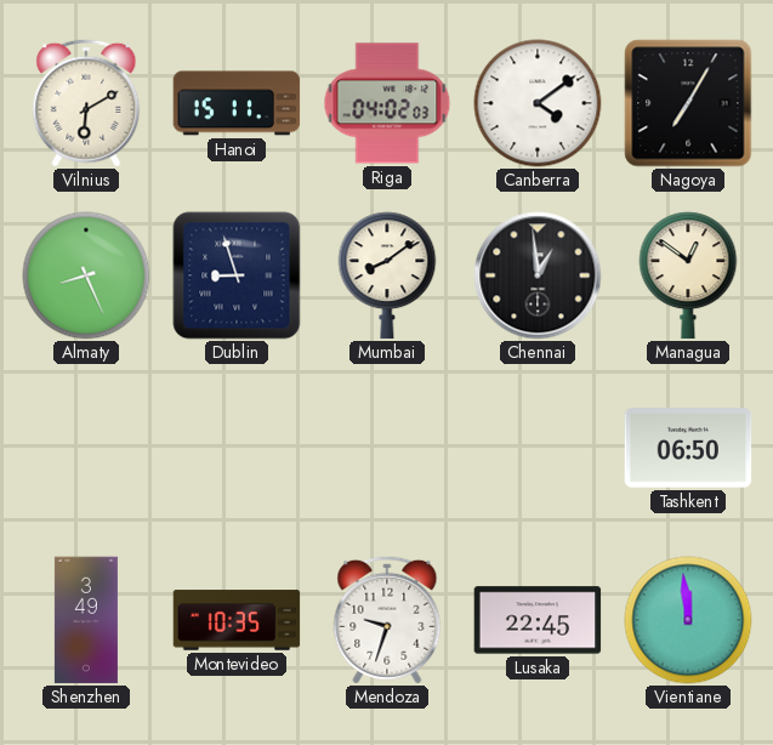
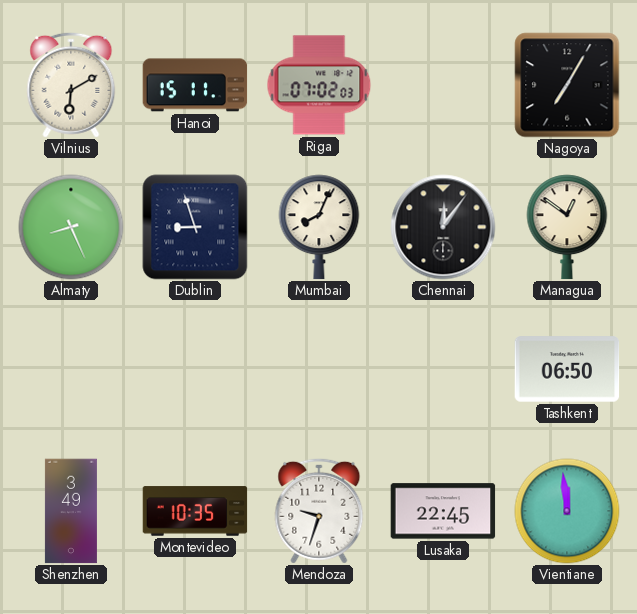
Riga: 04:02 -> 07:02 (319, 85)
Canberra: 4:09 -> none (538, 103)
Mumbai: 8:09 -> 8:04 (319, 227)
Chennai: 12:59 -> 12:06 (443, 227)
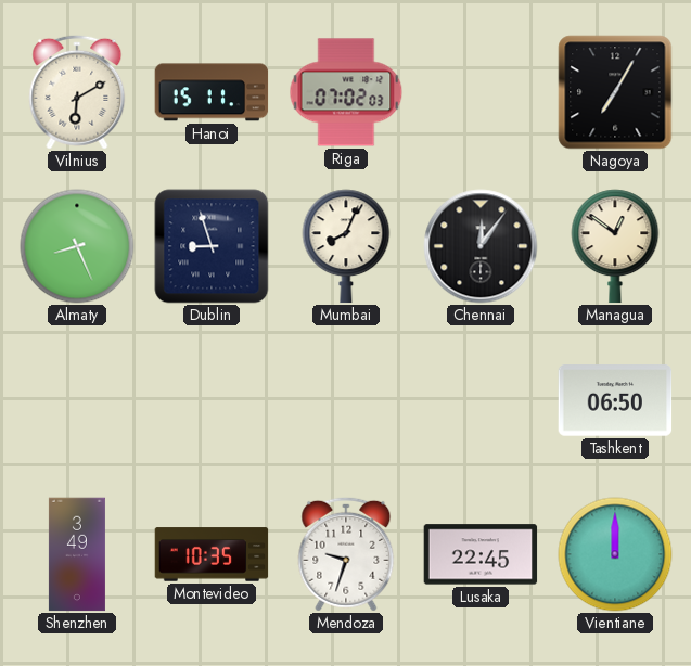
Vientiane: 11:59 -> 12:00 (615, 554)
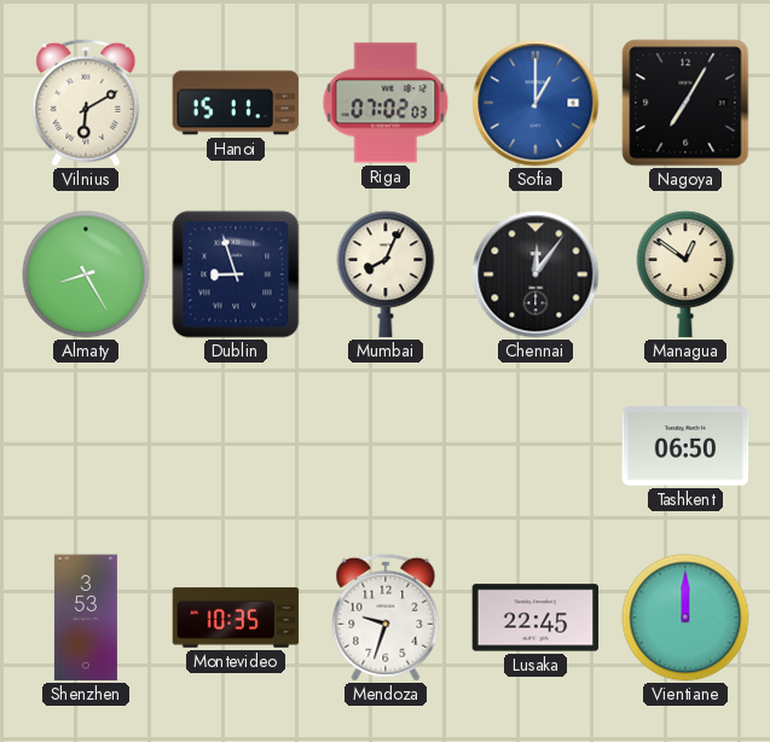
Sofia: none -> 1:00 (535, 103)
Almaty: 8:26 -> 8:25 (86, 274)
Shenzhen: 3:49 -> 3:53 (86, 618)
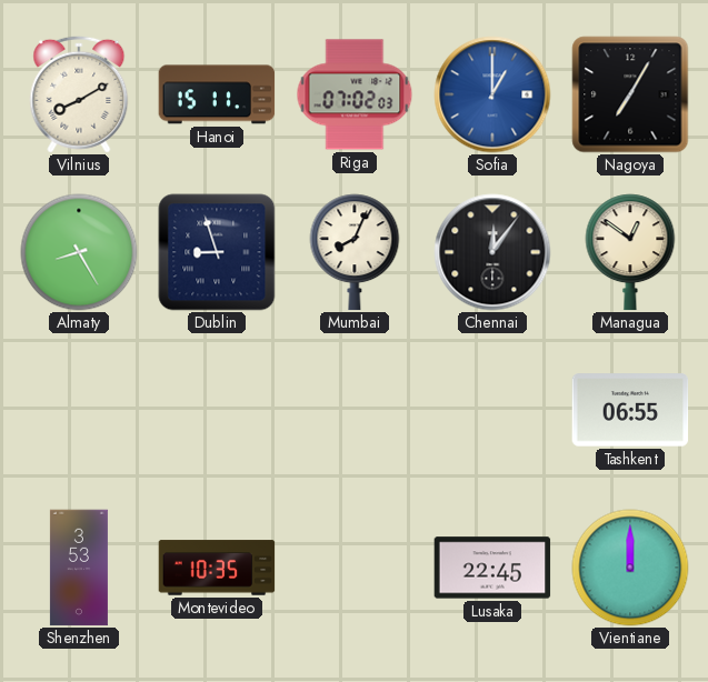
Vilnius: 6:10 -> 8:10 (79, 94)
Tashkent: 06:50 -> 06:55 (630, 410)
Mendoza: 9:33 -> none (386, 618)
